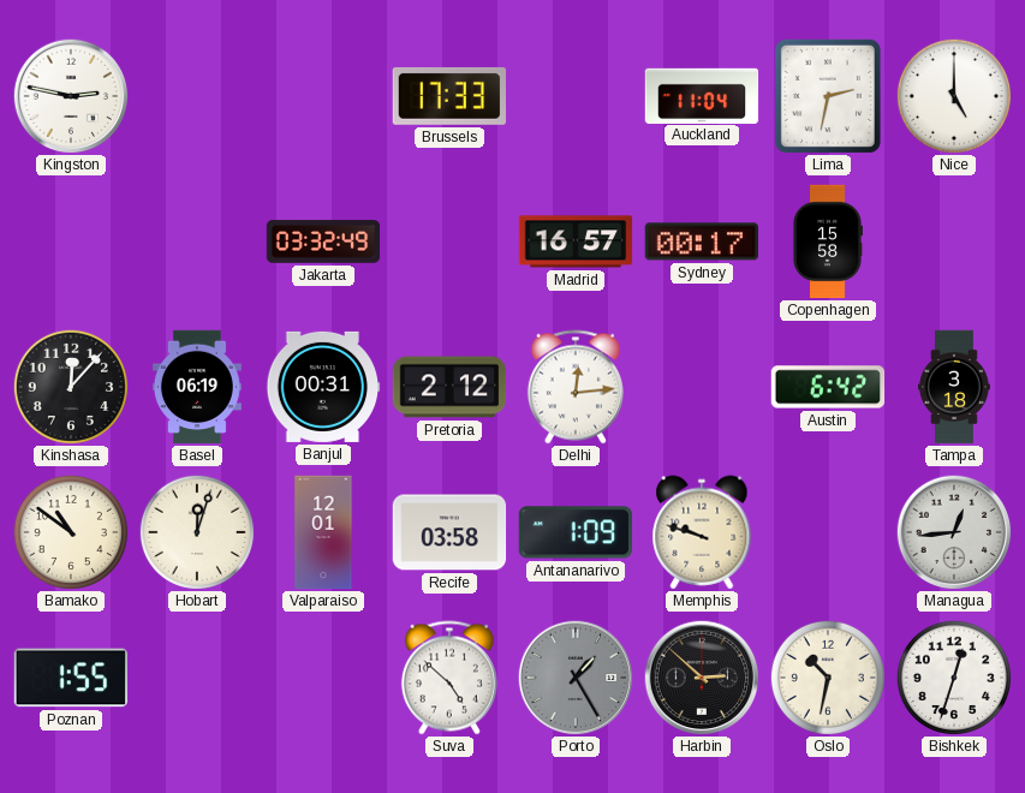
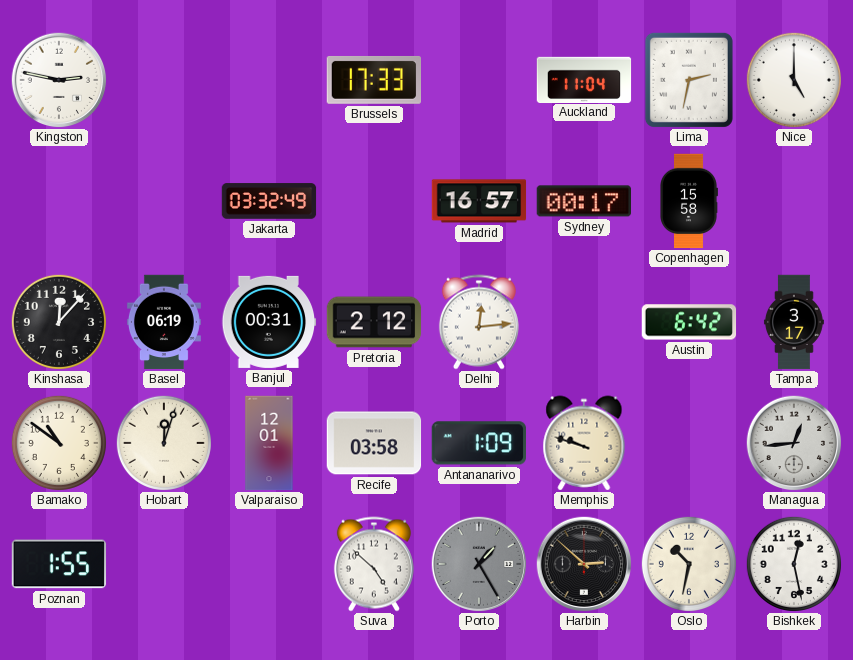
Tampa: 3:18 -> 3:17 (794, 322)
Bishkek: 12:33 -> 12:28 (794, 564)
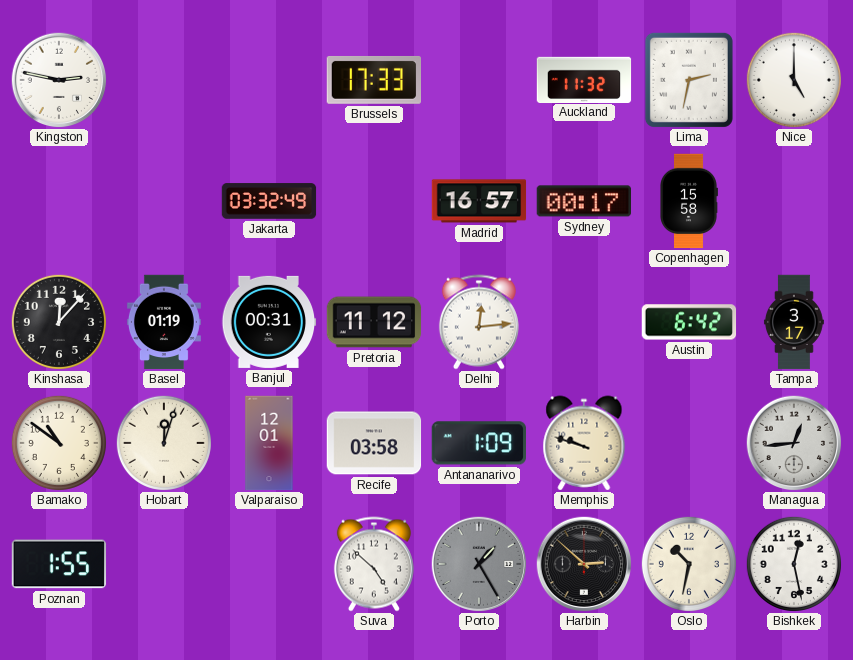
Auckland: 11:04 -> 11:32 (584, 79)
Basel: 06:19 -> 01:19 (164, 322)
Pretoria: 2:12 -> 11:12 (374, 322)
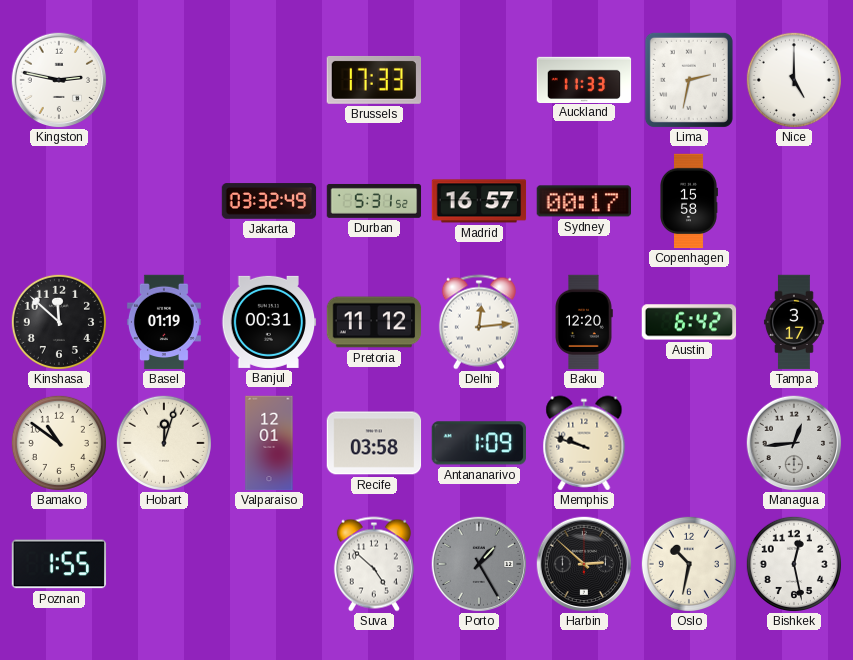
Auckland: 11:32 -> 11:33 (584, 79)
Durban: none -> 5:31 (374, 201)
Kinshasa: 12:07 -> 11:52 (59, 322)
Baku: none -> 12:20 (584, 322)
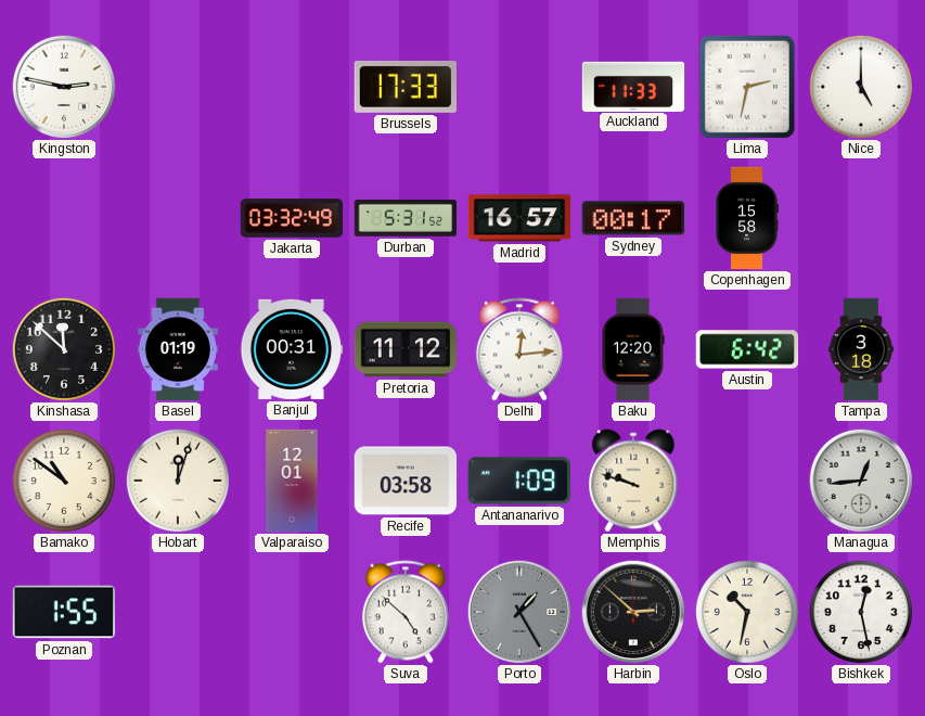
Tampa: 3:17 -> 3:18 (861, 349)
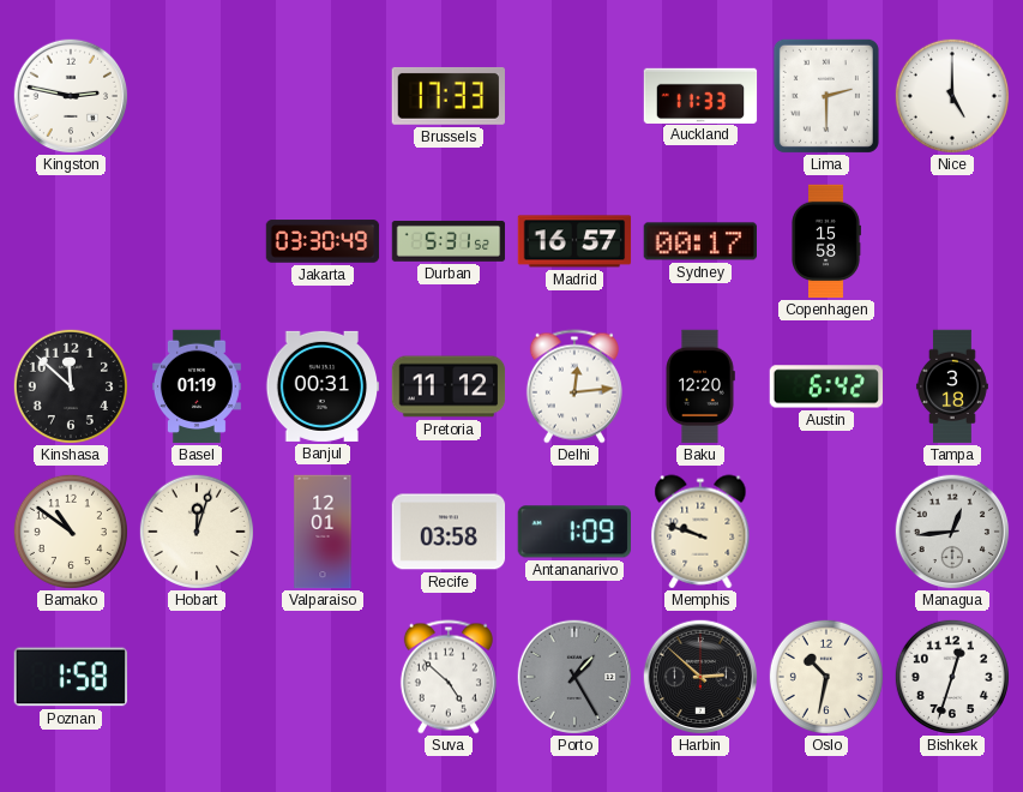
Lima: 2:32 -> 2:30 (826, 96)
Jakarta: 03:32 -> 03:30 (323, 241)
Poznan: 1:55 -> 1:58 (71, 677)
Bishkek: 12:28 -> 12:33 (952, 677)
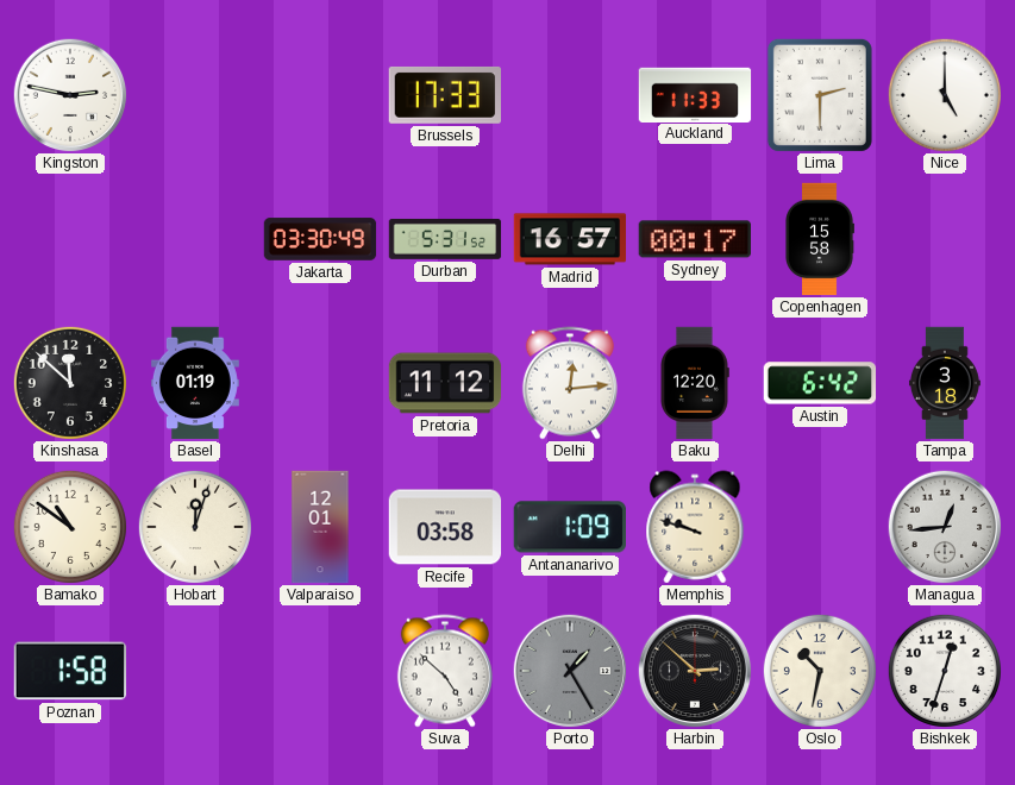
Banjul: 00:31 -> none (323, 386)
